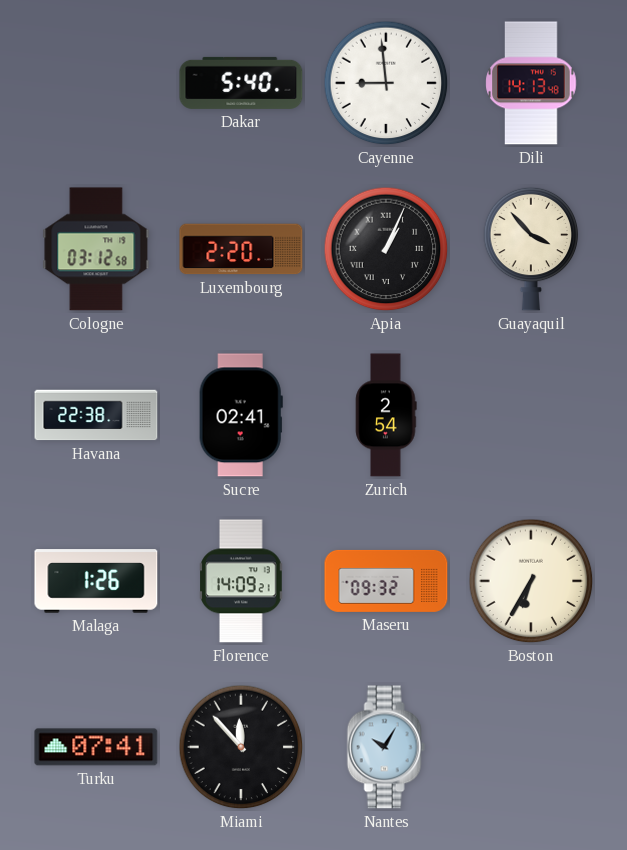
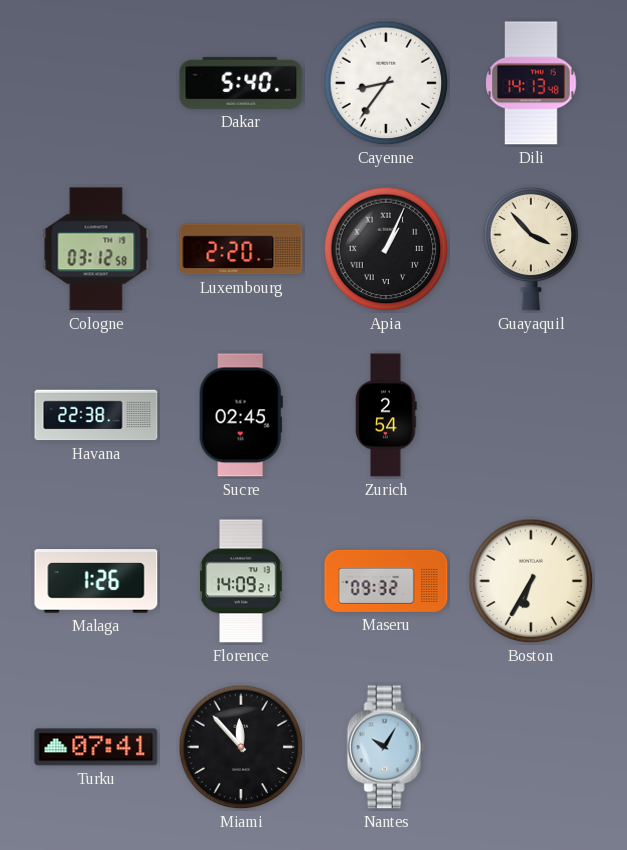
Cayenne: 8:59 -> 8:36 (386, 83)
Sucre: 02:41 -> 02:45 (241, 415)
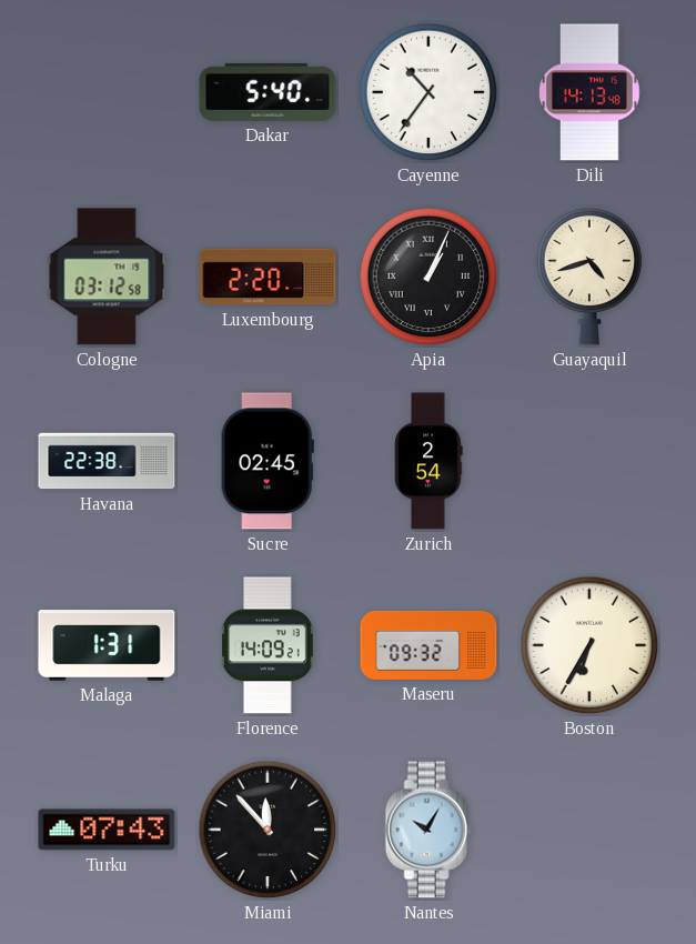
Cayenne: 8:36 -> 10:36 (428, 92)
Guayaquil: 3:53 -> 4:42 (589, 277)
Malaga: 1:26 -> 1:31 (107, 645)
Turku: 07:41 -> 07:43 (107, 830)
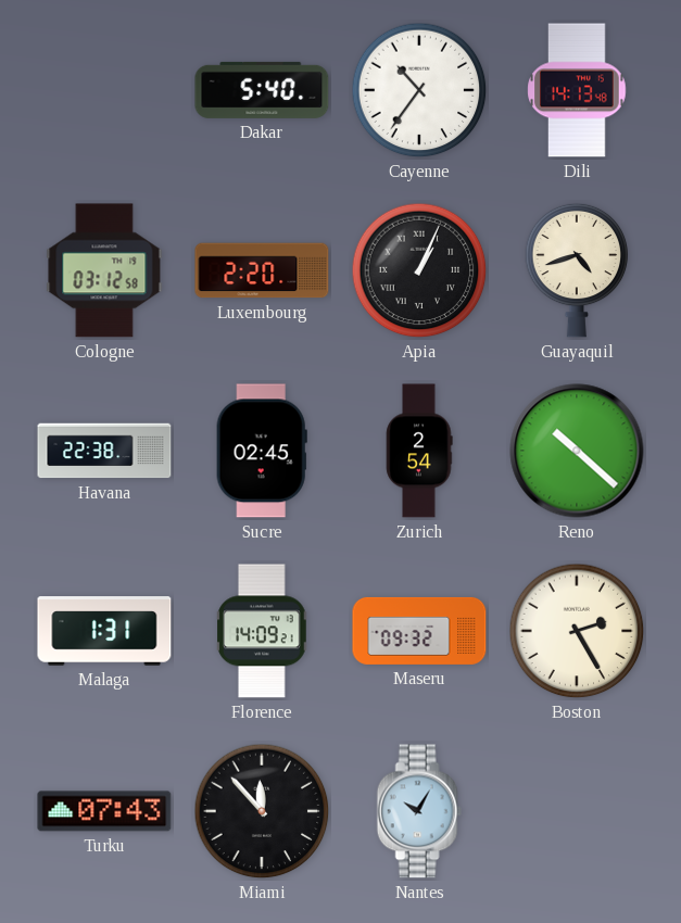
Reno: none -> 10:22 (577, 451)
Boston: 6:35 -> 2:25 (577, 631)
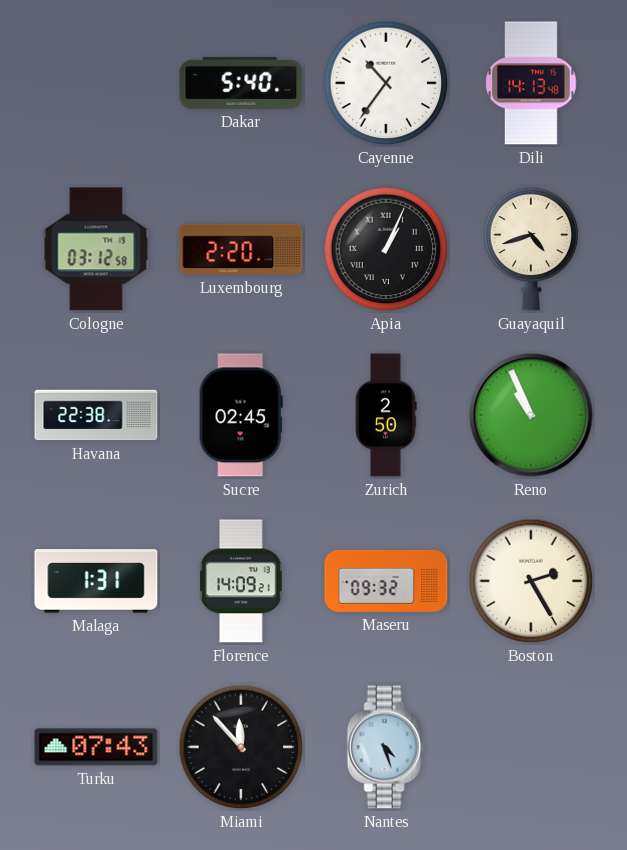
Zurich: 2:54 -> 2:50 (386, 415)
Reno: 10:22 -> 10:56 (531, 415)
Nantes: 10:05 -> 4:27 (386, 747)
